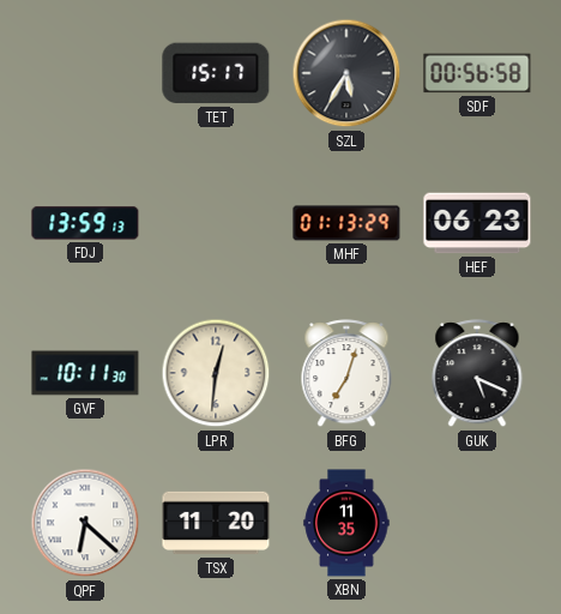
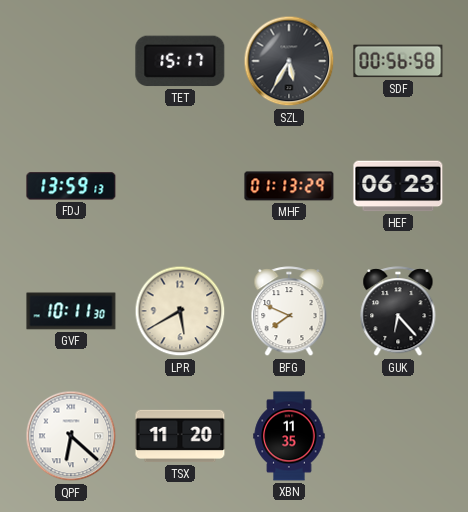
LPR: 12:31 -> 5:40 (180, 311)
BFG: 7:03 -> 7:49 (289, 312)
GUK: 5:19 -> 6:23 (398, 312)
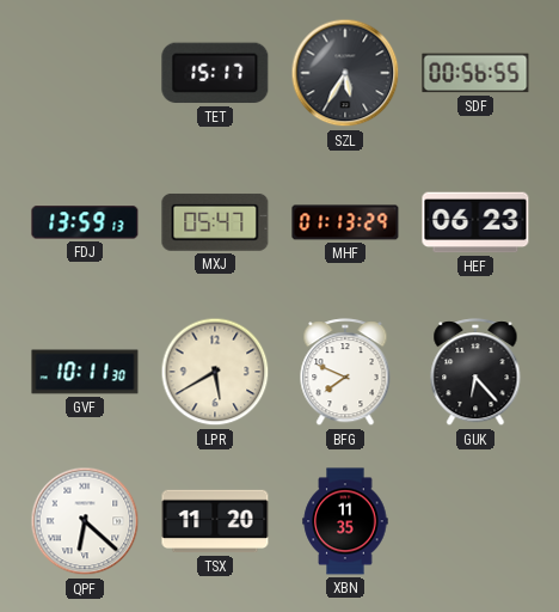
SDF: 00:56:58 -> 00:56:55 (475, 73)
MXJ: none -> 05:47 (215, 222)
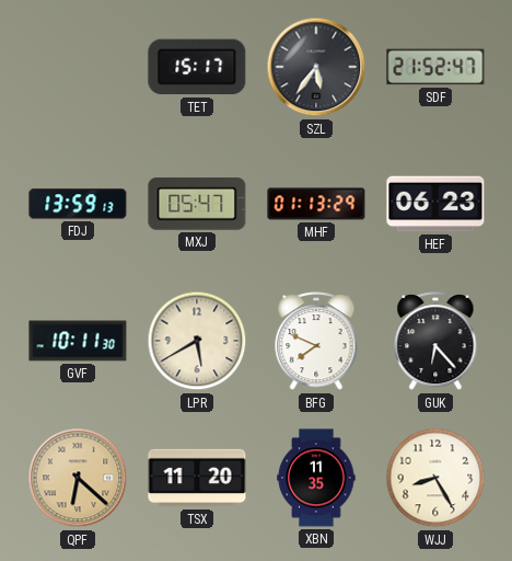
SZL: 5:35 -> 5:36 (316, 67)
SDF: 00:56 -> 21:52 (435, 67)
QPF dial: white -> champagne (78, 478)
WJJ: none -> 8:25 (435, 478)
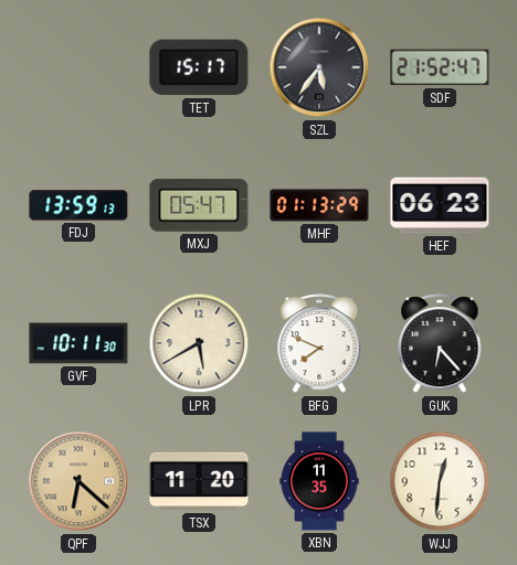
WJJ: 8:25 -> 12:31 (440, 481)
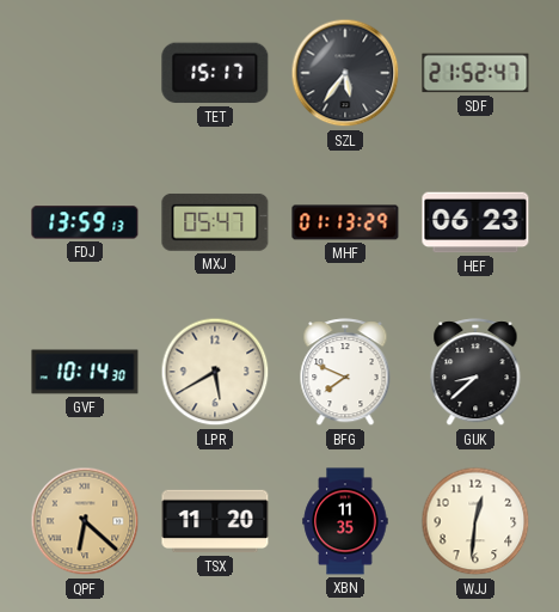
GVF: 10:11 -> 10:14 (85, 372)
GUK: 6:23 -> 8:38 (475, 373)
